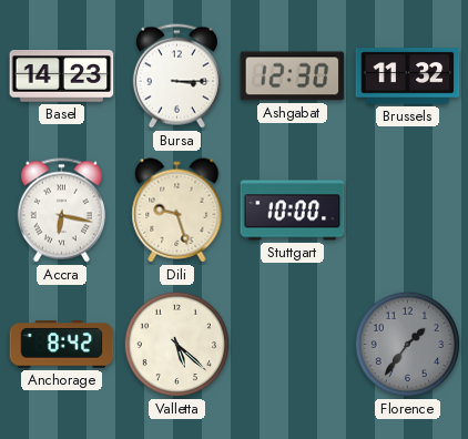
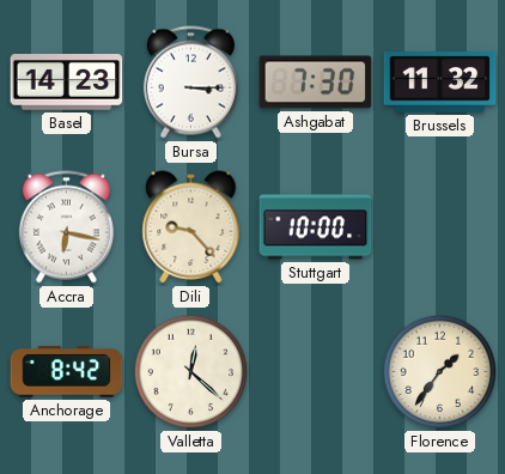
Ashgabat: 12:30 -> 7:30 (316, 83)
Dili: 9:27 -> 9:23 (191, 227)
Valletta: 5:22 -> 12:22 (191, 372)
Florence dial: grey -> cream (440, 372)
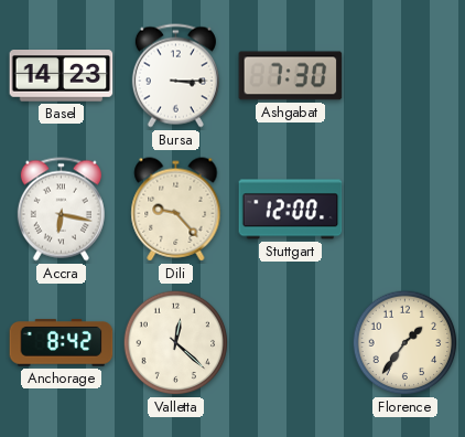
Brussels: 11:32 -> none (440, 83)
Stuttgart: 10:00 -> 12:00 (291, 210)
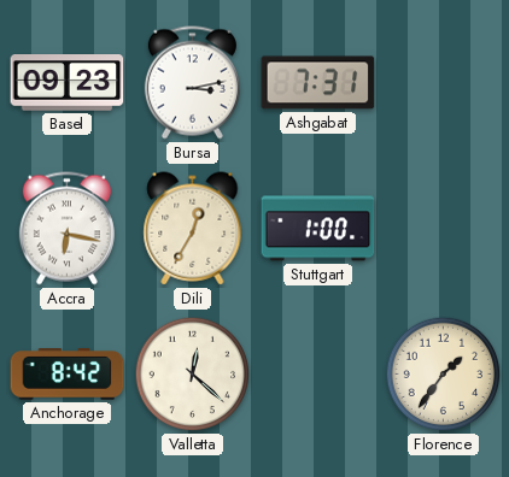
Basel: 14:23 -> 09:23 (68, 83)
Bursa: 3:15 -> 3:13 (192, 83)
Ashgabat: 7:30 -> 7:31 (318, 83)
Dili: 9:23 -> 12:35 (193, 229)
Stuttgart: 12:00 -> 1:00 (318, 229)
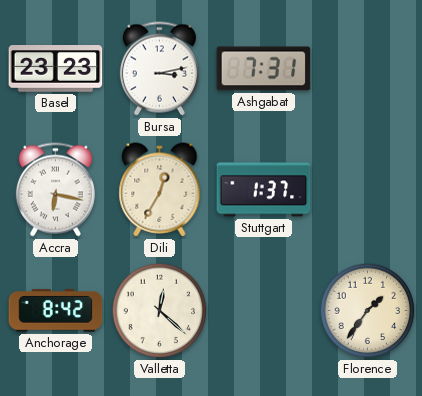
Basel: 09:23 -> 23:23 (56, 69)
Stuttgart: 1:00 -> 1:37 (264, 190)
